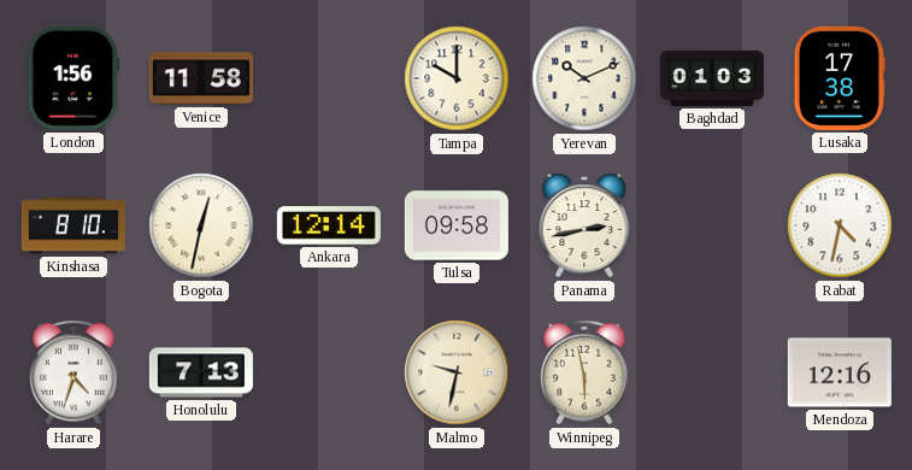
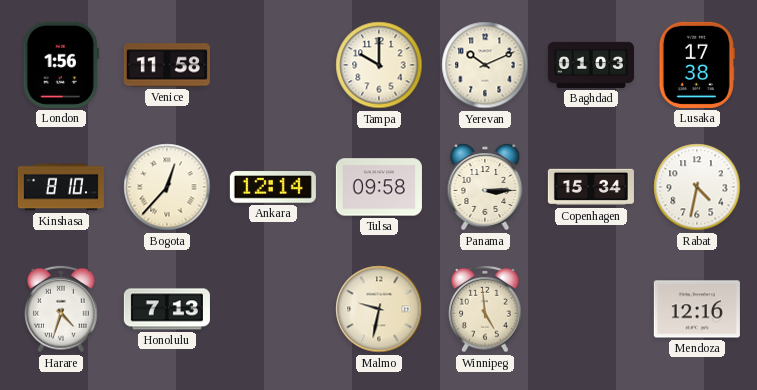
Bogota: 12:32 -> 12:37 (167, 187)
Panama: 2:43 -> 3:15 (485, 187)
Copenhagen: none -> 15:34 (591, 187)
Winnipeg: 5:58 -> 4:59 (485, 309)
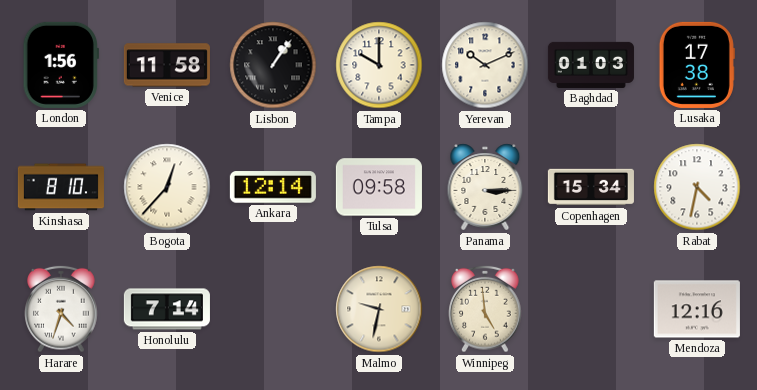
Lisbon: none -> 1:06 (273, 65)
Honolulu: 7:13 -> 7:14 (167, 309)
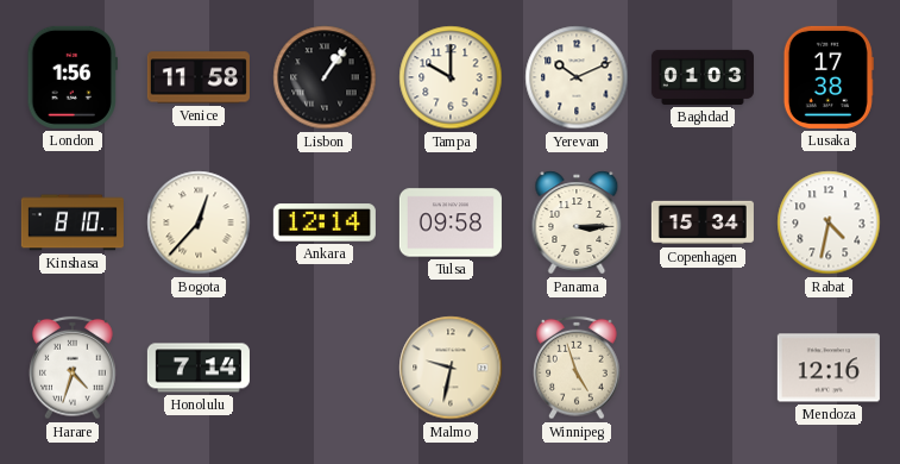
Winnipeg: 4:59 -> 4:57 (577, 368)
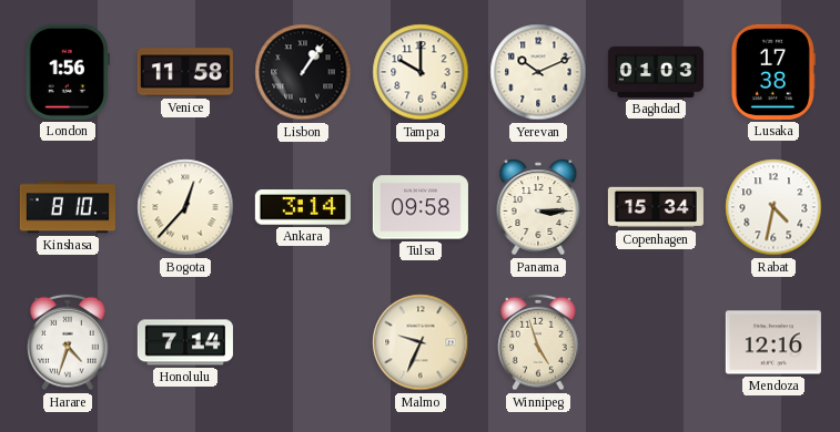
Ankara: 12:14 -> 3:14 (303, 207)
Malmo: 9:32 -> 9:34 (421, 342)
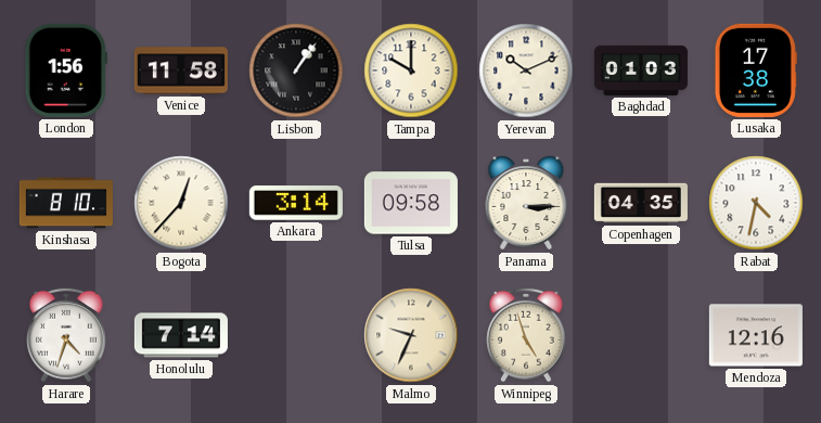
Copenhagen: 15:34 -> 04:35 (641, 203)
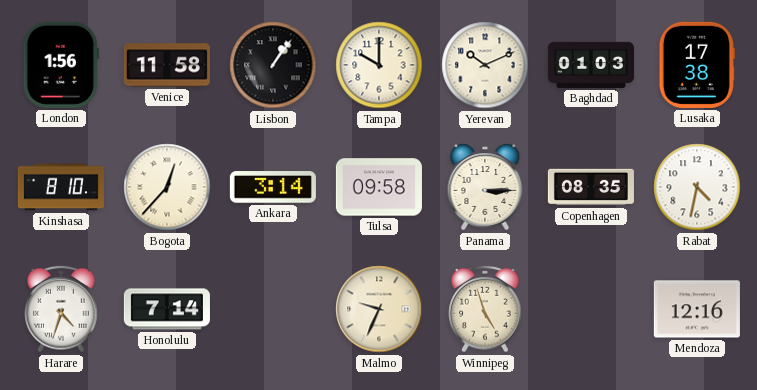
Copenhagen: 04:35 -> 08:35 (591, 187)
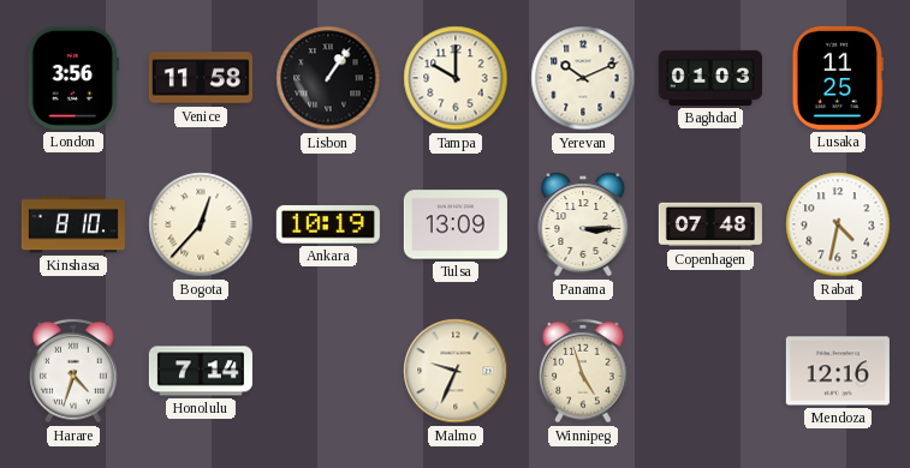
London: 1:56 -> 3:56 (73, 78)
Lusaka: 17:38 -> 11:25 (838, 78)
Ankara: 3:14 -> 10:19 (328, 224)
Tulsa: 09:58 -> 13:09 (456, 224)
Copenhagen: 08:35 -> 07:48 (710, 224)
